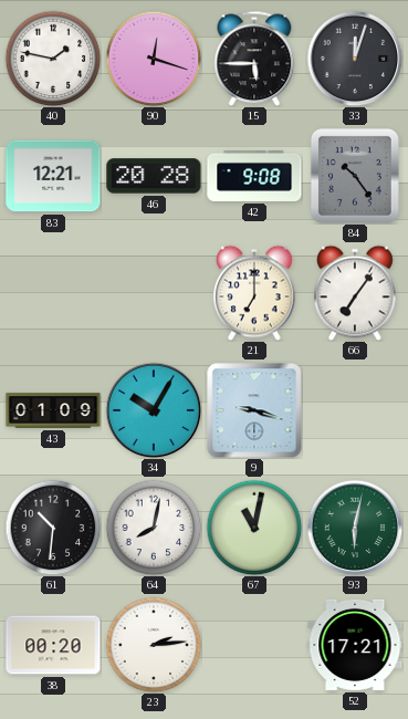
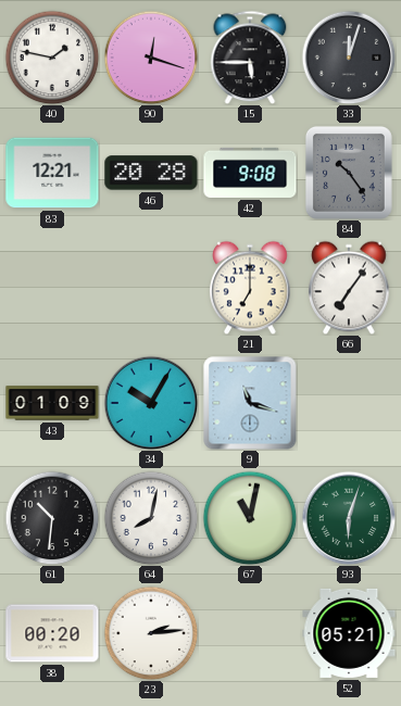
9: 9:18 -> 11:18 (250, 403)
93: 6:02 -> 6:03 (349, 518)
52: 17:21 -> 05:21 (349, 633)
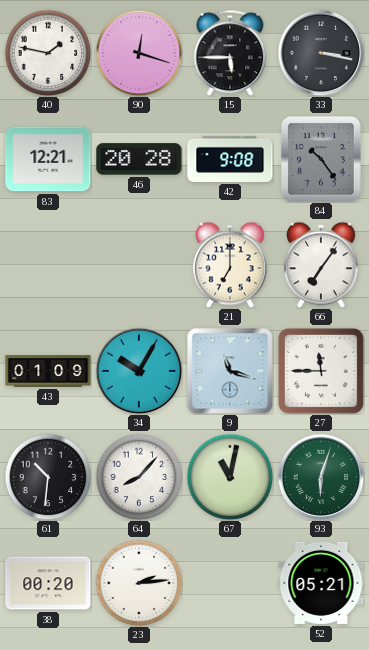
33: 12:03 -> 3:17 (321, 53)
27: none -> 11:45 (321, 371)
64: 8:02 -> 8:07 (139, 477)
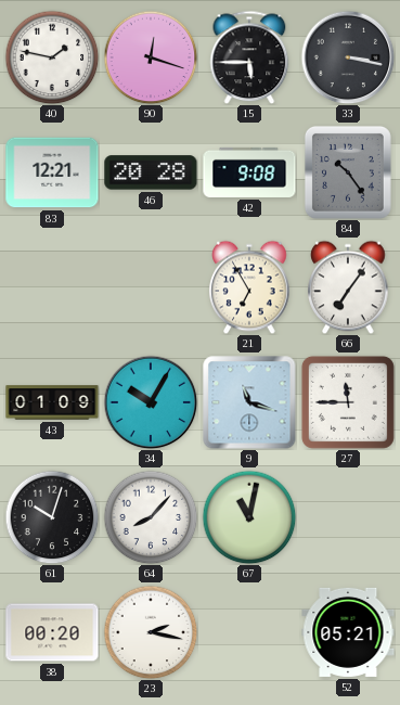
21: 7:00 -> 6:55 (249, 287)
61: 10:31 -> 10:03 (52, 517)
93: 6:03 -> none (321, 477)
23: 2:14 -> 2:17 (151, 632)
